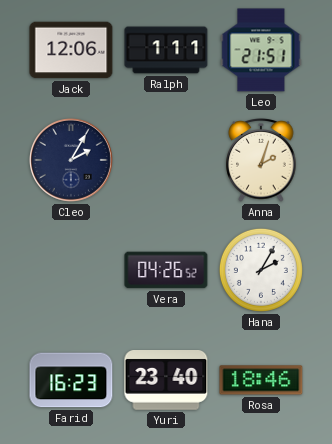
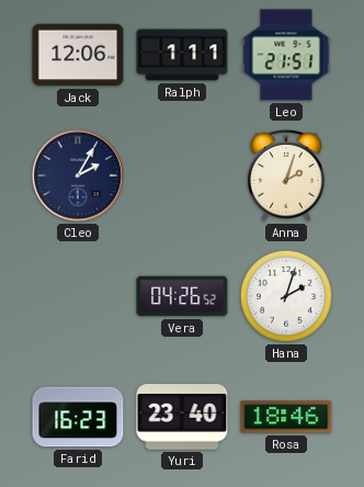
Hana: 2:05 -> 2:03 (286, 296)
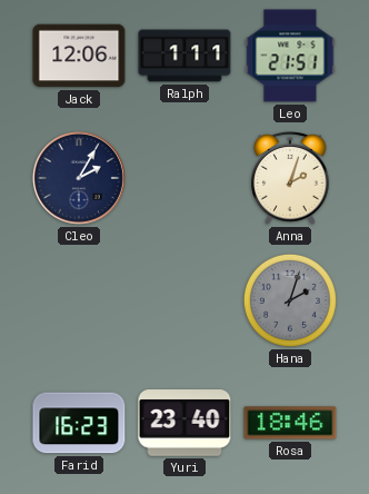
Vera: 04:26 -> none (182, 296)
Hana dial: white -> grey (290, 300)
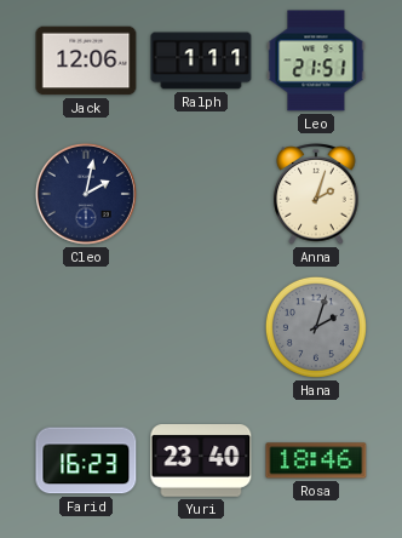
Cleo: 2:05 -> 2:02 (86, 194)
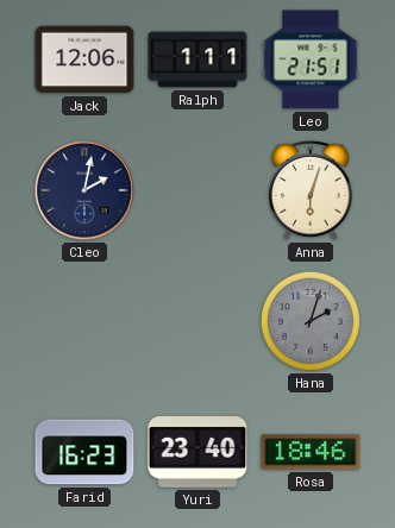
Anna: 2:03 -> 6:03 (311, 191)
